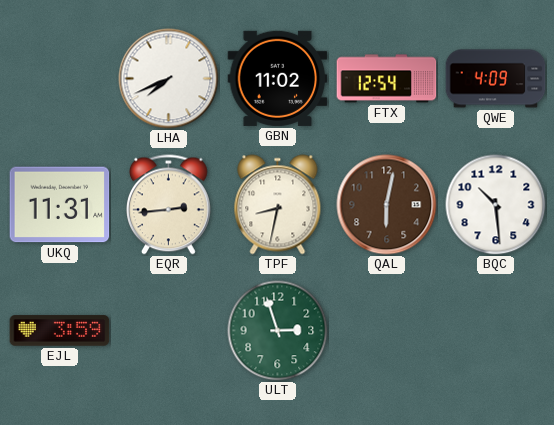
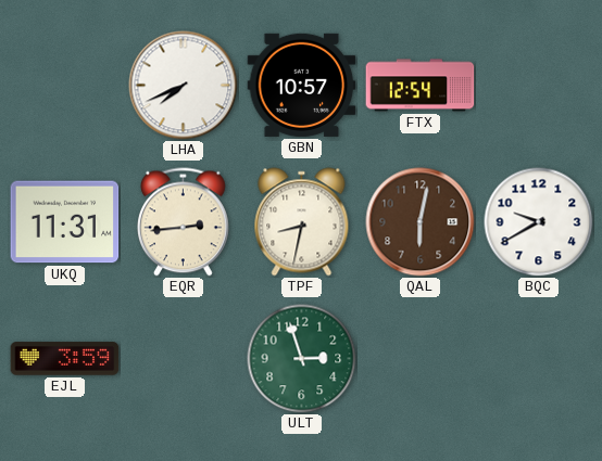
GBN: 11:02 -> 10:57 (302, 85)
QWE: 4:09 -> none (496, 79)
BQC: 10:29 -> 9:40 (539, 222)
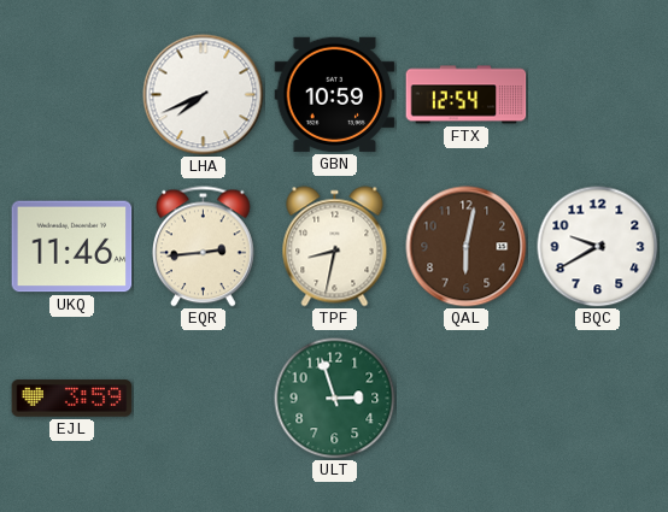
GBN: 10:57 -> 10:59 (335, 94)
UKQ: 11:31 -> 11:46 (72, 247)
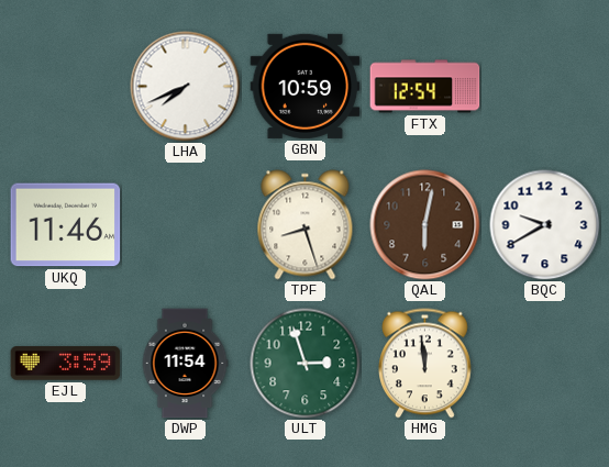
EQR: 2:44 -> none (204, 247)
TPF: 8:32 -> 8:27 (306, 225)
DWP: none -> 11:54 (185, 364)
HMG: none -> 11:59 (425, 364)
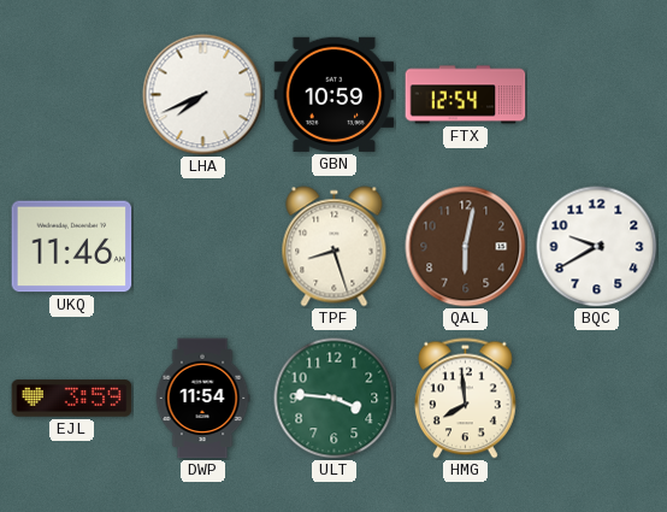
ULT: 2:57 -> 3:46 (335, 399)
HMG: 11:59 -> 7:59 (466, 399)
